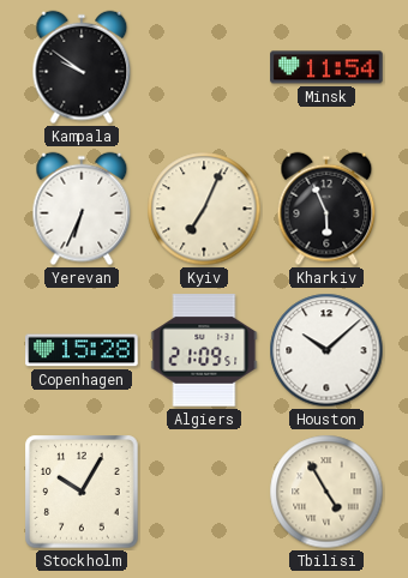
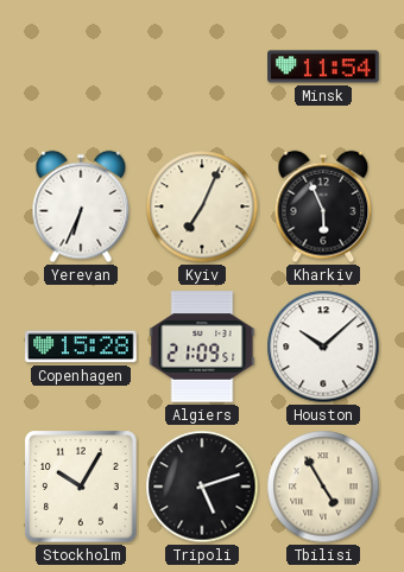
Kampala: 9:51 -> none (82, 67)
Tripoli: none -> 5:12 (202, 487)
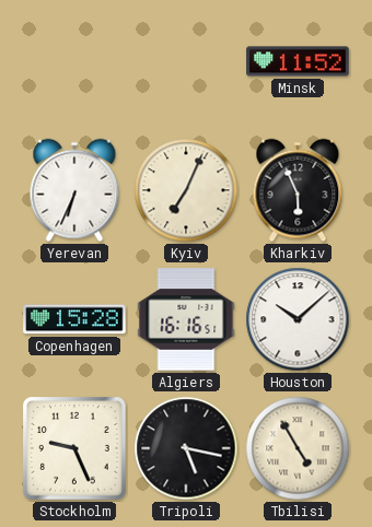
Minsk: 11:54 -> 11:52 (298, 61)
Algiers: 21:09 -> 16:16 (186, 319)
Stockholm: 10:05 -> 9:26 (74, 448)
Tripoli: 5:12 -> 5:17 (186, 448)
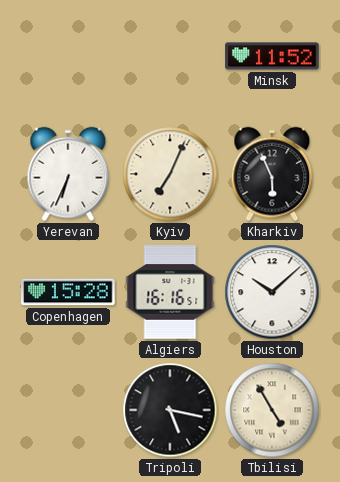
Stockholm: 9:26 -> none (74, 448)
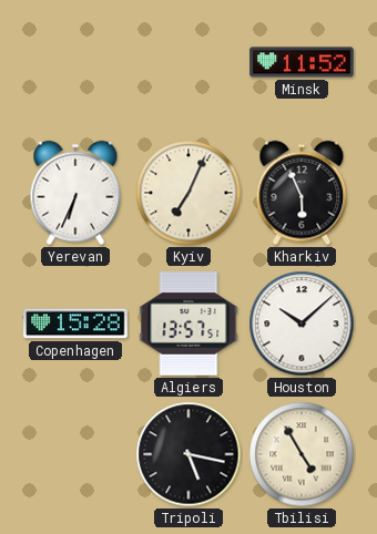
Algiers: 16:16 -> 13:57 (188, 324)
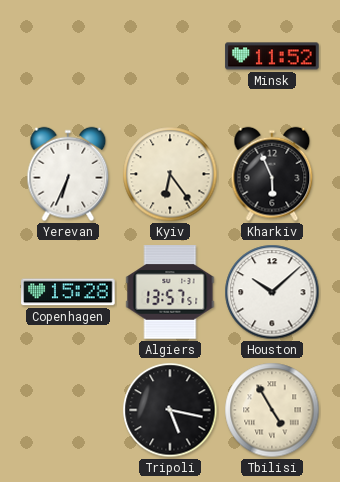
Kyiv: 7:04 -> 6:24 (170, 174)
